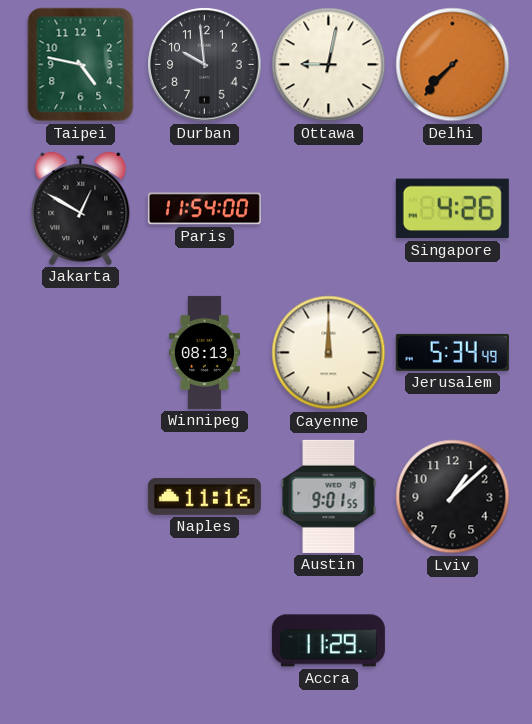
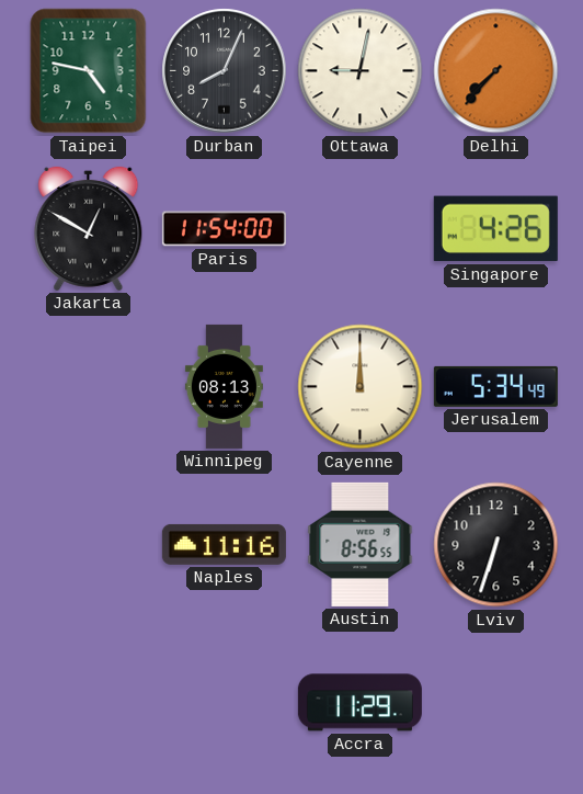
Durban: 9:59 -> 8:04 (225, 71)
Austin: 9:01 -> 8:56 (361, 544)
Lviv: 1:08 -> 6:33 (496, 545)
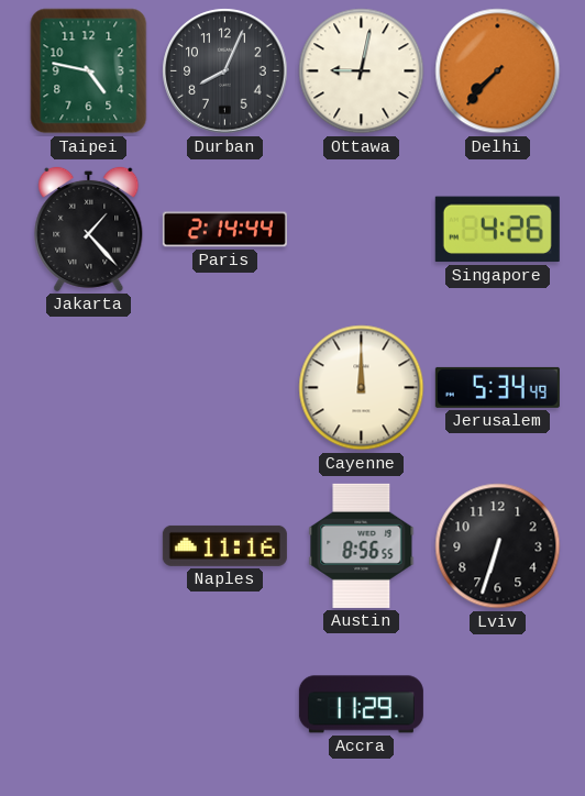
Jakarta: 12:50 -> 1:23 (89, 229)
Paris: 11:54 -> 2:14 (224, 230)
Winnipeg: 08:13 -> none (224, 386)
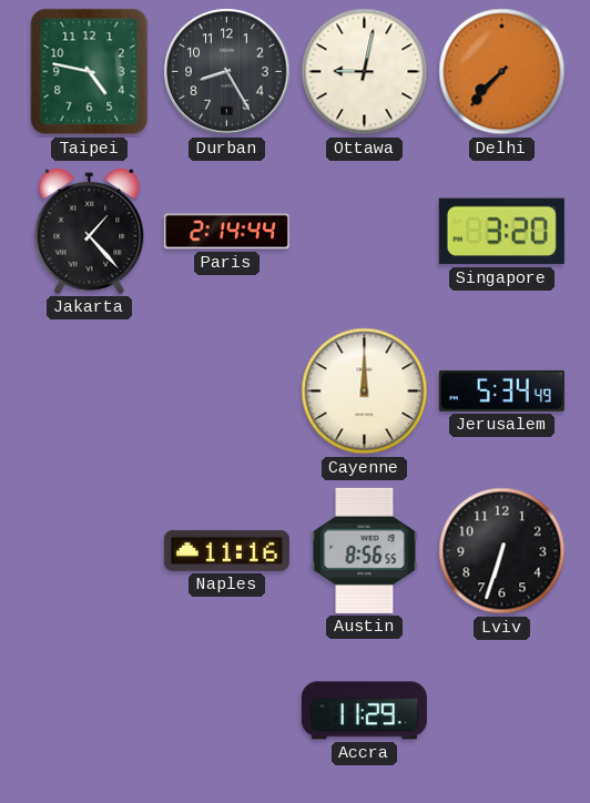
Durban: 8:04 -> 8:25 (227, 72)
Singapore: 4:26 -> 3:20 (501, 232)
